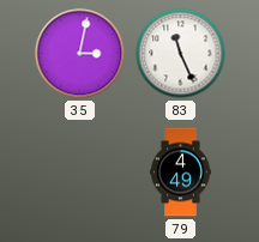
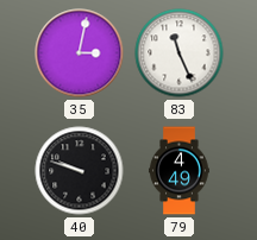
40: none -> 9:48 (80, 171)
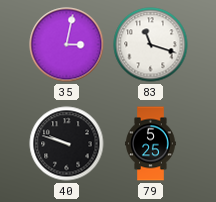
83: 11:26 -> 11:18 (151, 45)
79: 4:49 -> 5:25 (151, 144)
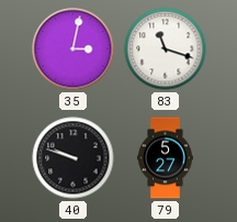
79: 5:25 -> 5:27 (166, 158)
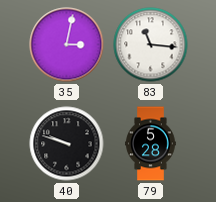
83: 11:18 -> 11:16 (151, 45)
79: 5:27 -> 5:28 (151, 144)
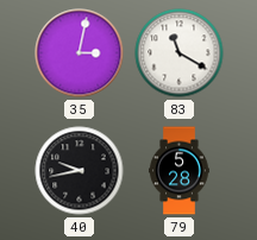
83: 11:16 -> 11:20 (180, 53)
40: 9:48 -> 9:43 (80, 171)
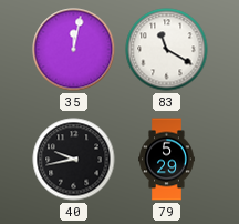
35: 3:02 -> 12:02 (74, 50)
79: 5:28 -> 5:29 (167, 160)
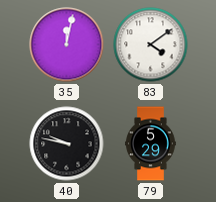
83: 11:20 -> 4:09 (151, 45)
40: 9:43 -> 9:47 (67, 144)
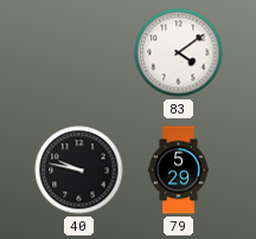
35: 12:02 -> none (67, 45)
